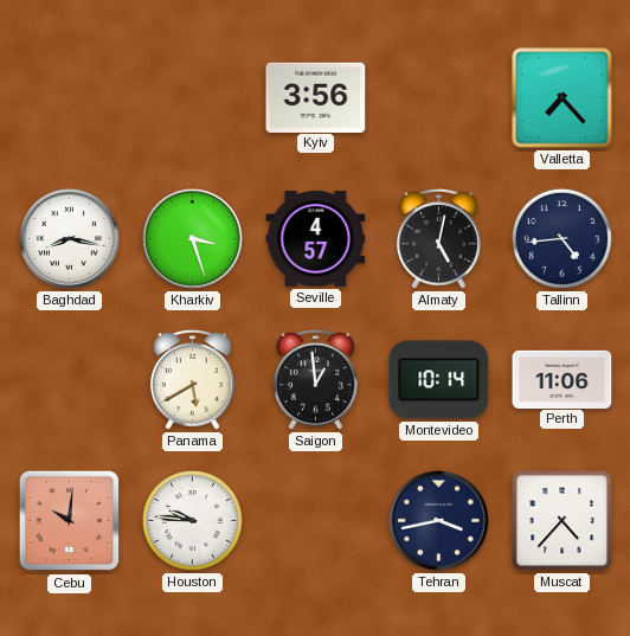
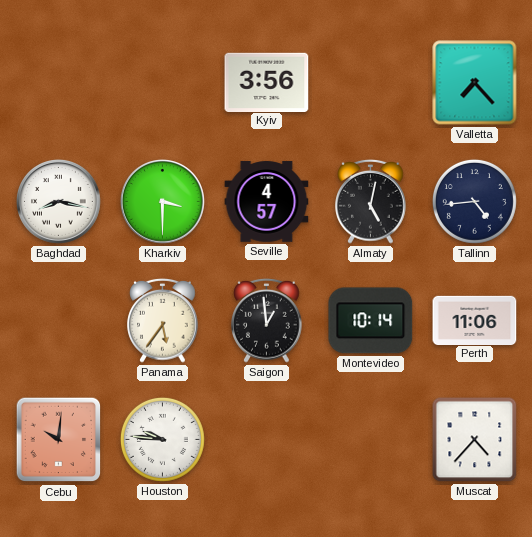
Kharkiv: 3:27 -> 3:30 (163, 202)
Panama: 5:40 -> 5:36 (163, 320)
Tehran: 3:43 -> none (439, 521)
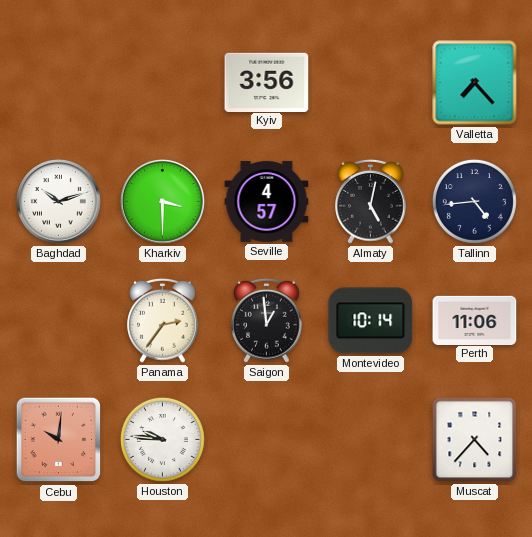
Baghdad: 8:17 -> 10:12 (59, 202)
Panama: 5:36 -> 2:36 (163, 320)
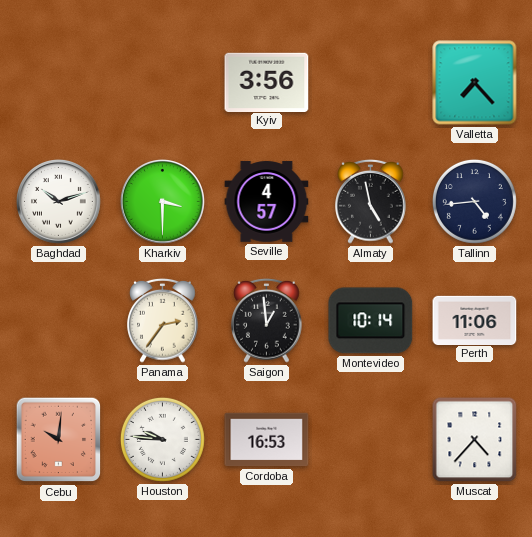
Almaty: 5:02 -> 4:58 (371, 201)
Cordoba: none -> 16:53 (267, 440)
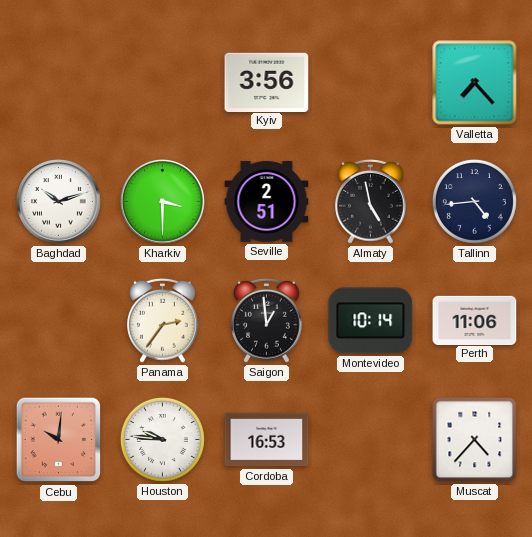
Seville: 4:57 -> 2:51 (267, 202)
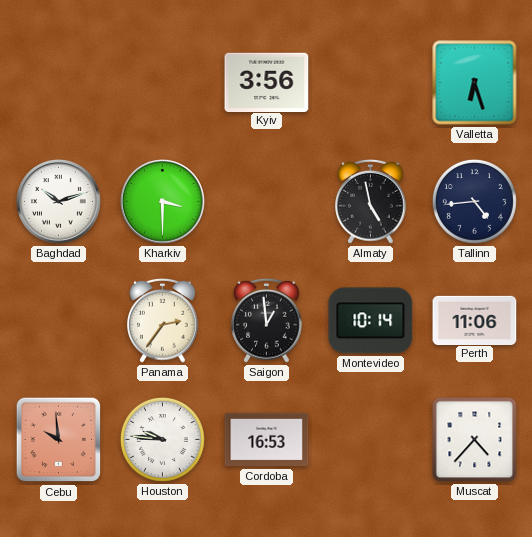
Valletta: 7:23 -> 6:27 (475, 83)
Seville: 2:51 -> none (267, 202)
Cebu: 10:01 -> 9:59 (59, 440)
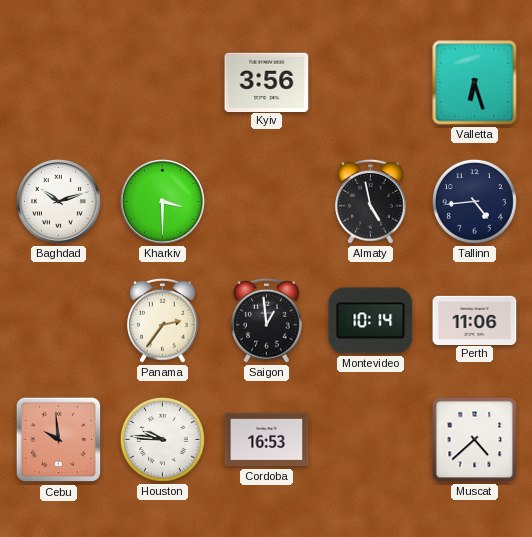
Muscat: 4:37 -> 4:38 (475, 440)
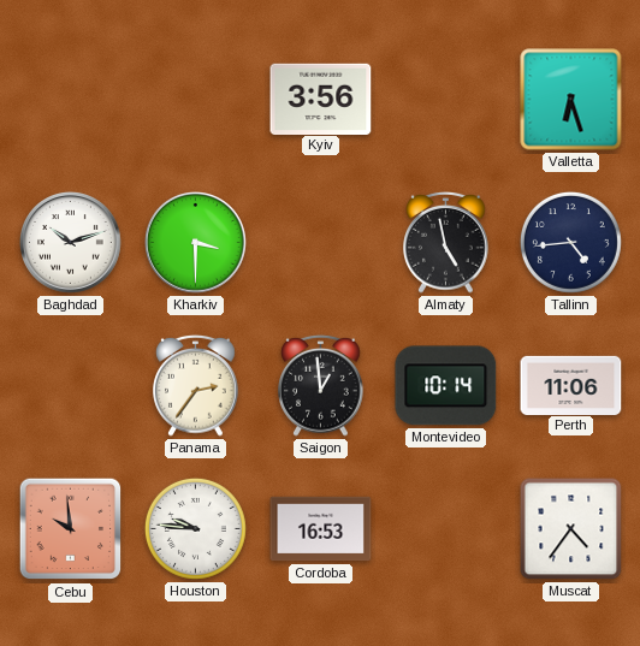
Muscat: 4:38 -> 4:36 (571, 529)
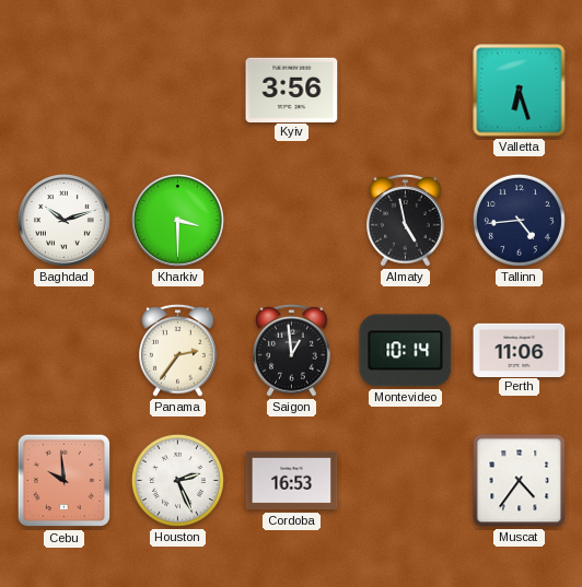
Houston: 9:46 -> 2:26 (177, 480)
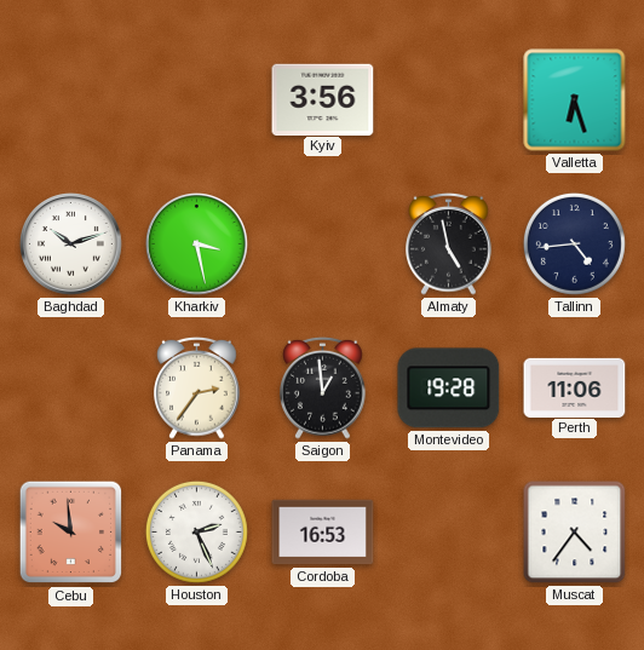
Kharkiv: 3:30 -> 3:28 (197, 245)
Montevideo: 10:14 -> 19:28 (449, 389)
